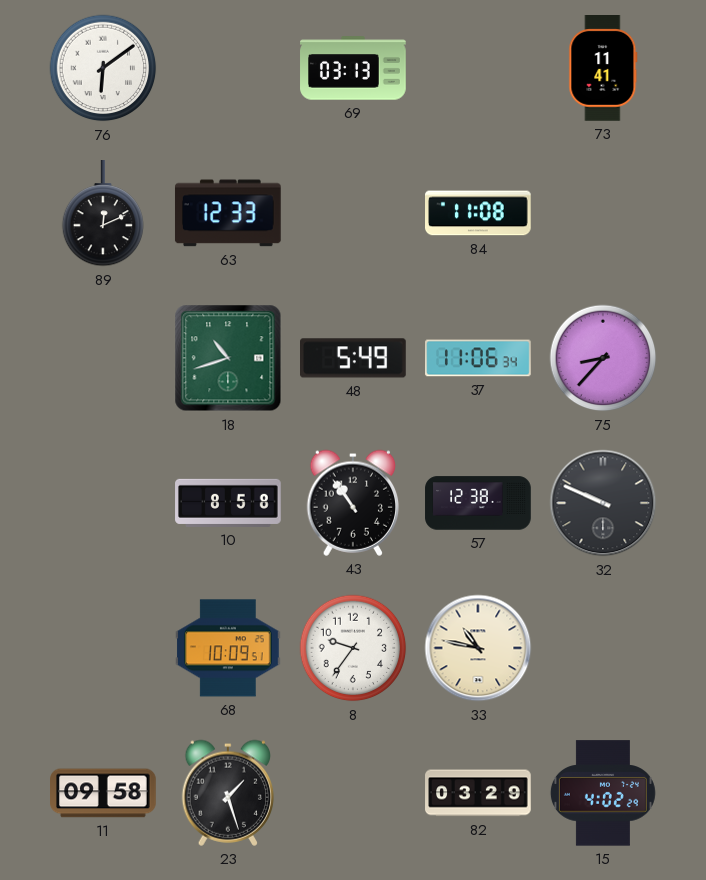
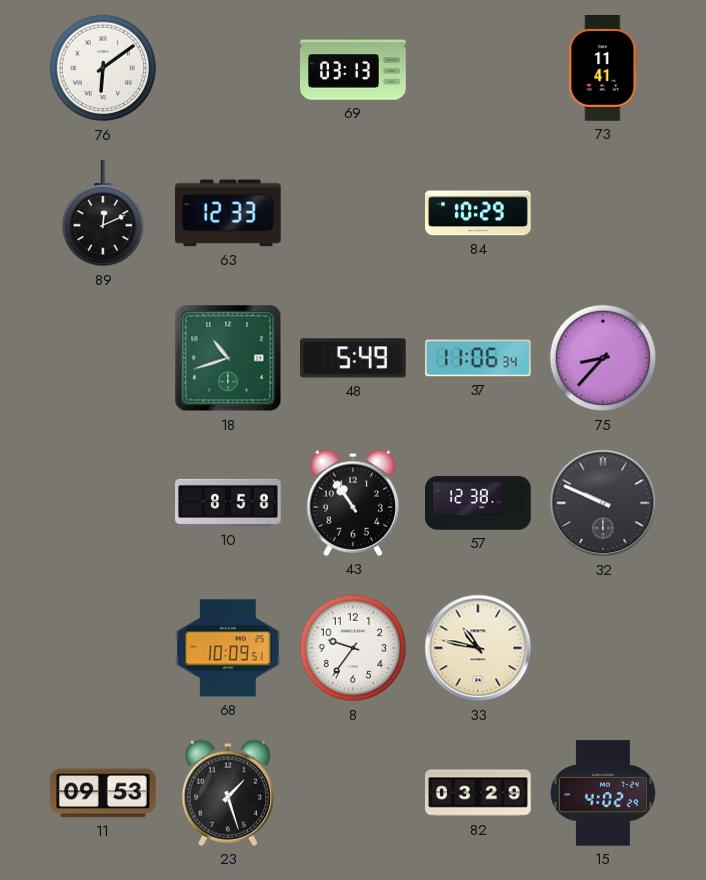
84: 11:08 -> 10:29 (479, 213)
11: 09:58 -> 09:53 (103, 793)
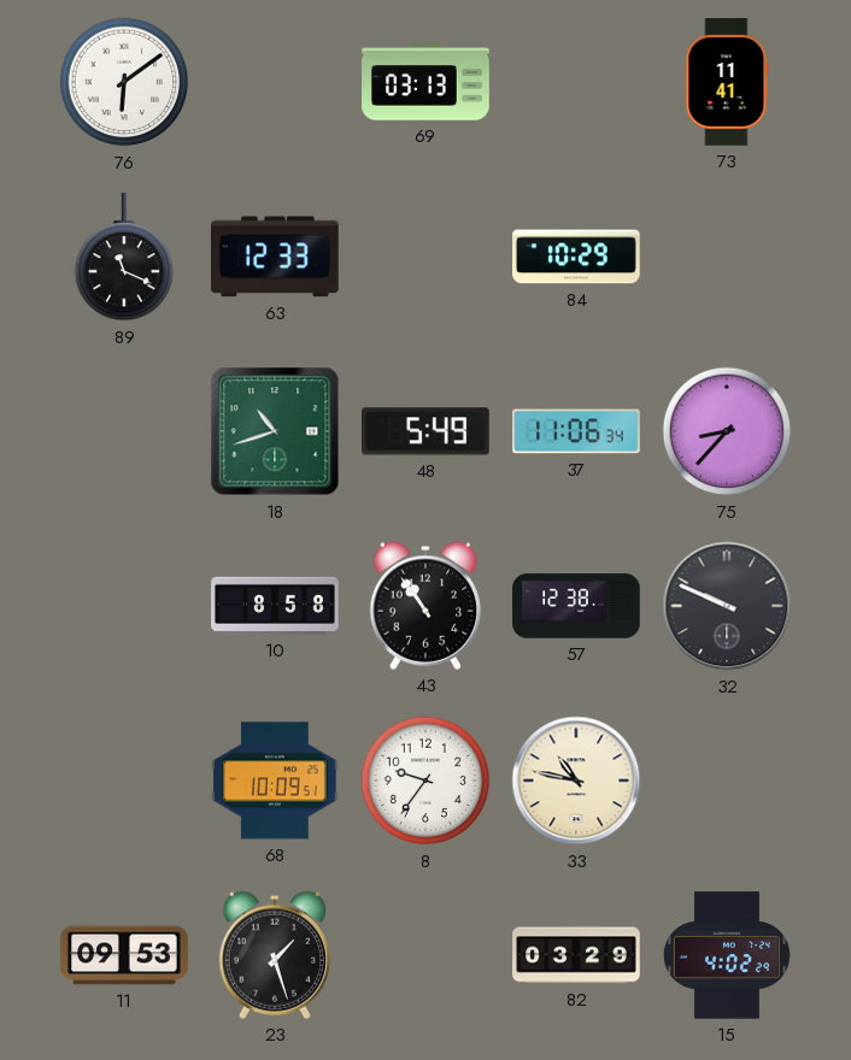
89: 12:11 -> 11:19 (123, 258)
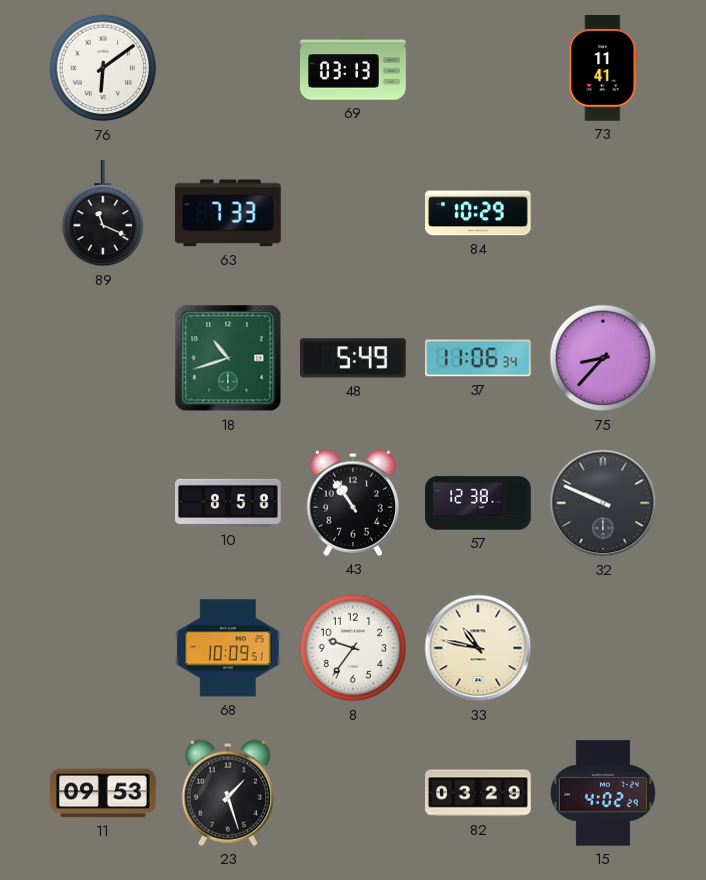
63: 12:33 -> 7:33 (228, 213)
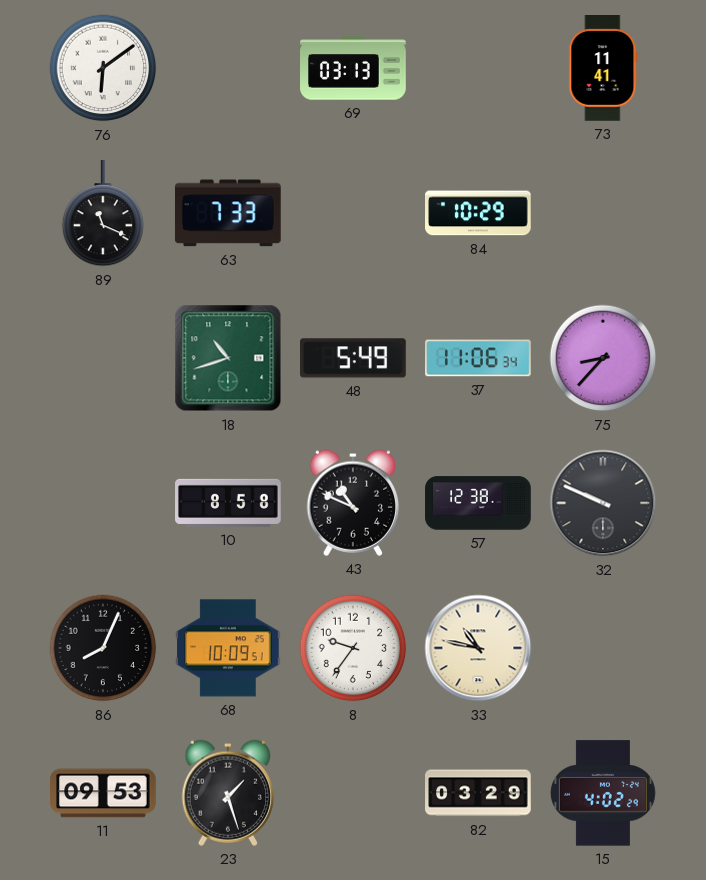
43: 10:54 -> 10:49 (353, 503)
86: none -> 8:04 (103, 648)
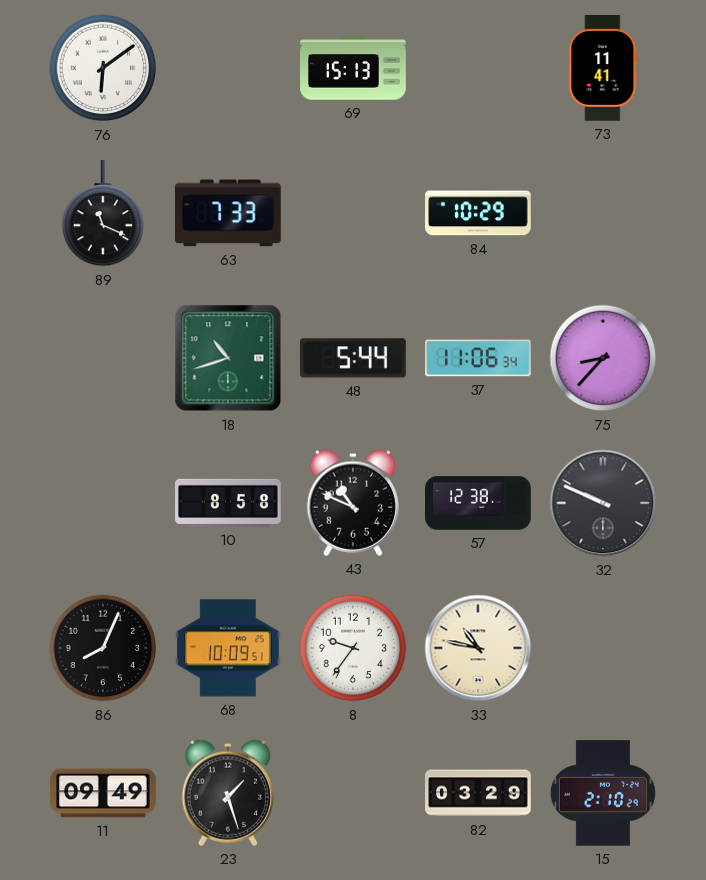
69: 03:13 -> 15:13 (353, 68)
48: 5:49 -> 5:44 (354, 358)
11: 09:53 -> 09:49 (103, 793)
15: 4:02 -> 2:10 (603, 793)
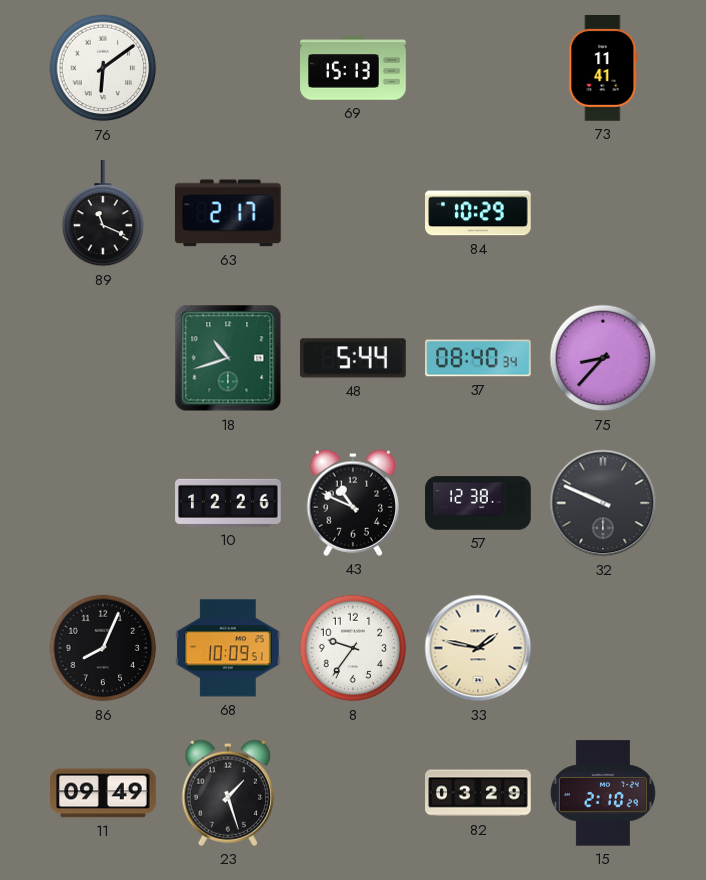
63: 7:33 -> 2:17 (228, 213)
37: 11:06 -> 08:40 (478, 358)
10: 8:58 -> 12:26 (228, 503)
33: 10:47 -> 1:47 (478, 648)
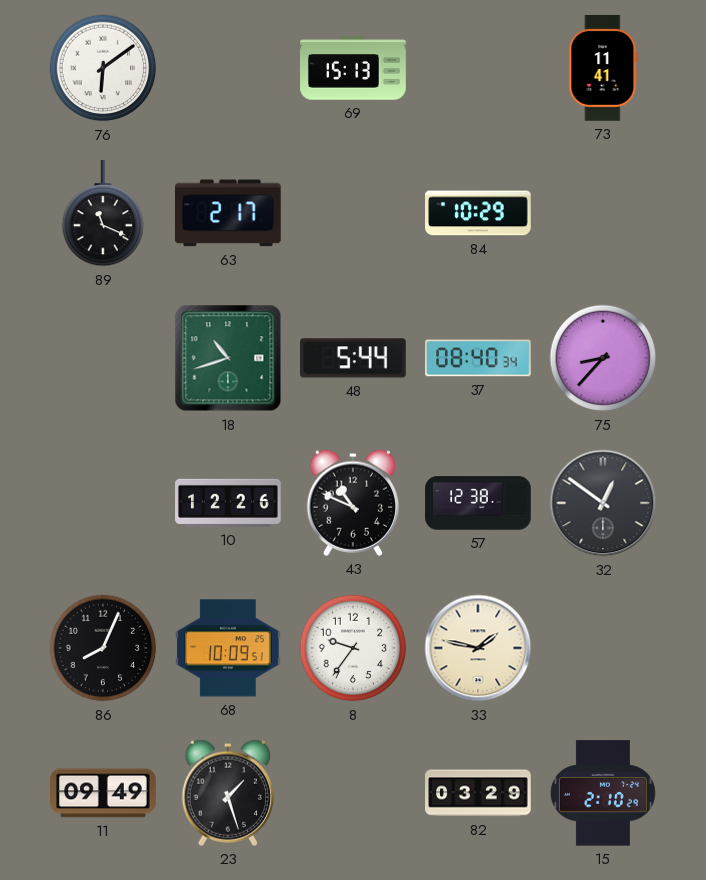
32: 9:49 -> 12:51 (603, 503)
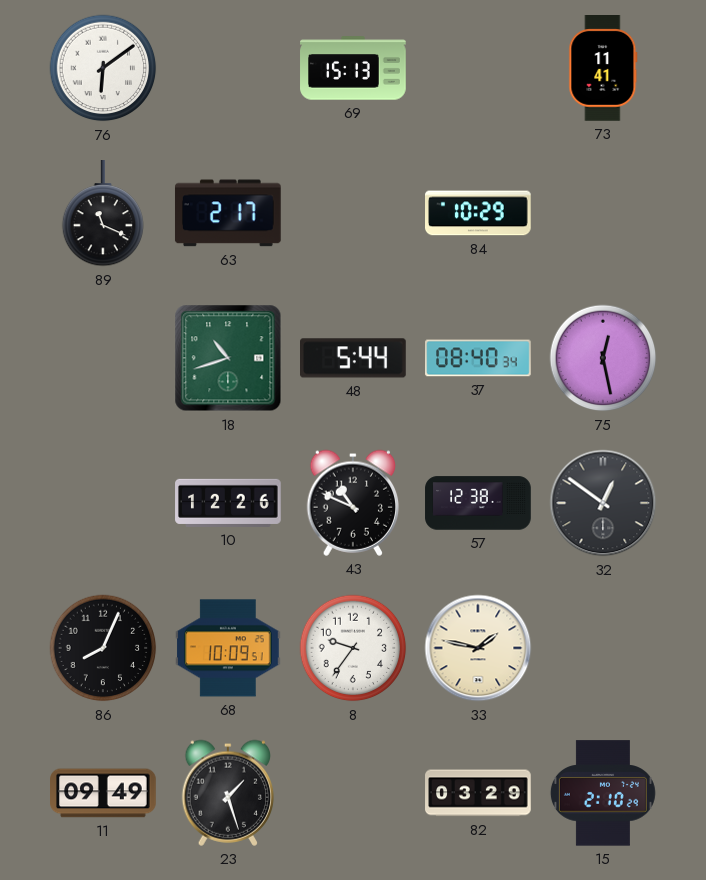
75: 8:37 -> 12:28 (603, 358)
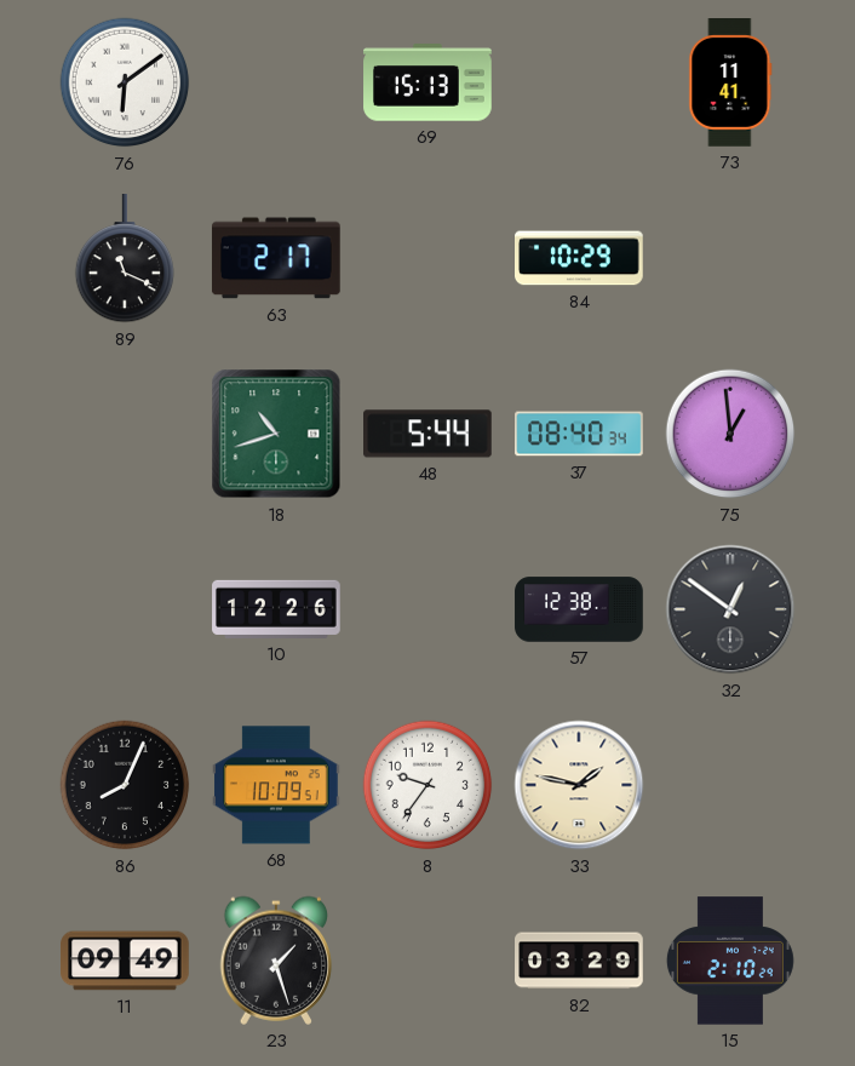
75: 12:28 -> 12:59 (730, 434)
43: 10:49 -> none (353, 503)
